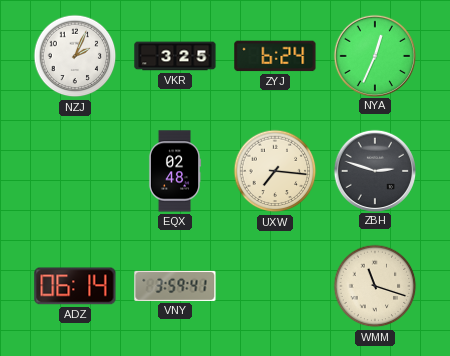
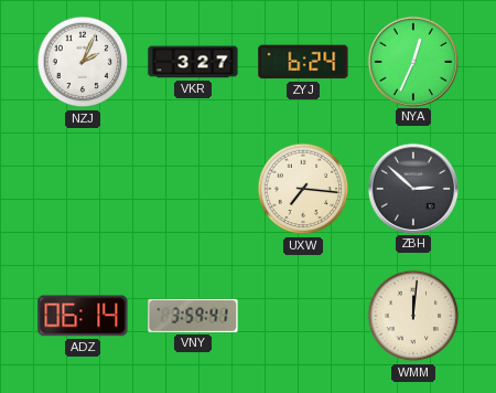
VKR: 3:25 -> 3:27 (193, 62)
EQX: 02:48 -> none (175, 171)
ZBH: 2:48 -> 2:52 (412, 188)
WMM: 11:18 -> 12:01 (413, 316)
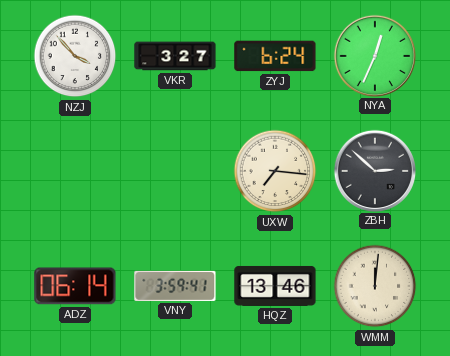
NZJ: 2:04 -> 3:53 (75, 56)
HQZ: none -> 13:46 (275, 286)
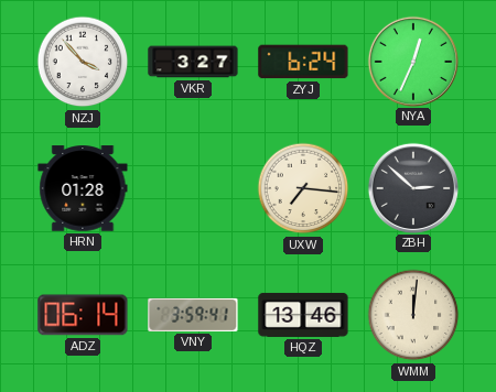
HRN: none -> 01:28 (83, 188)
